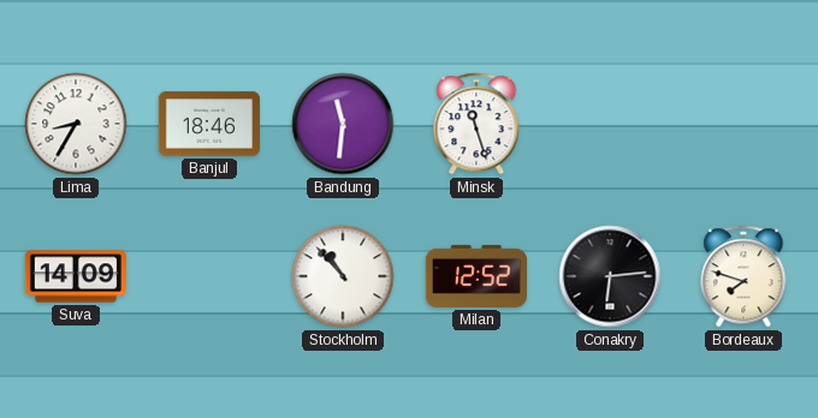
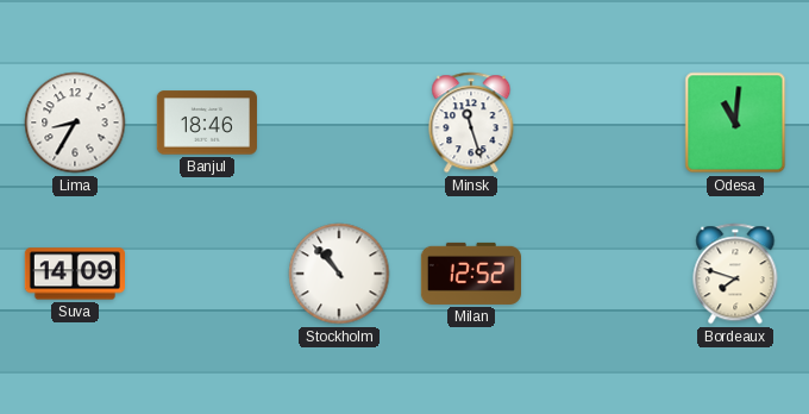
Bandung: 11:31 -> none (343, 124)
Odesa: none -> 11:01 (735, 123)
Conakry: 6:14 -> none (610, 276)
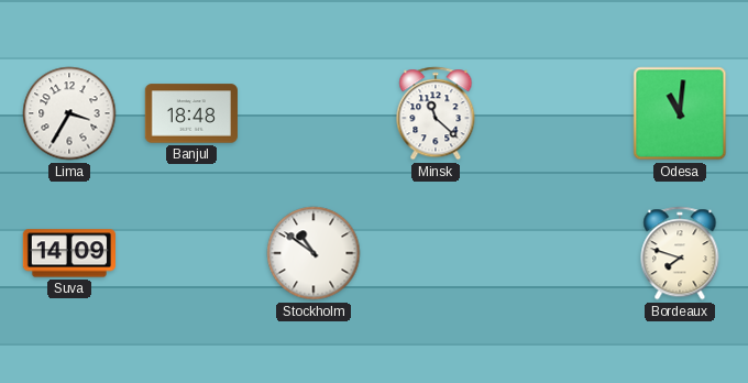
Lima: 8:35 -> 3:35 (69, 113)
Banjul: 18:46 -> 18:48 (190, 113)
Minsk: 11:27 -> 11:22 (436, 113)
Stockholm: 10:53 -> 10:51 (313, 253)
Milan: 12:52 -> none (470, 274)
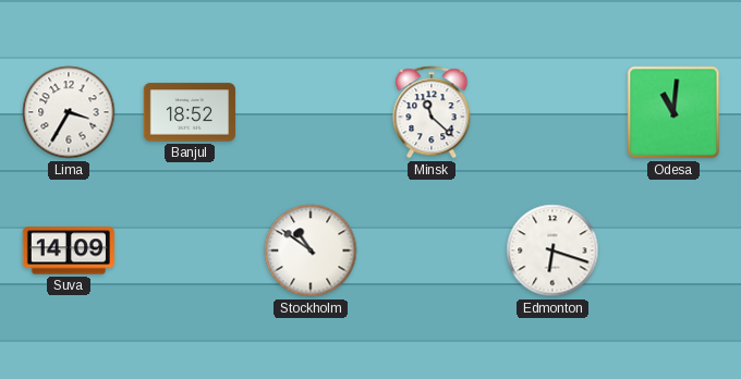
Banjul: 18:48 -> 18:52 (189, 112)
Edmonton: none -> 6:18 (552, 250)
Bordeaux: 7:48 -> none (680, 253)
